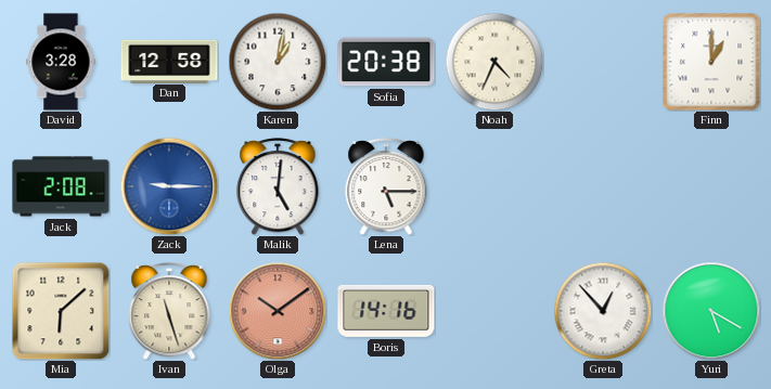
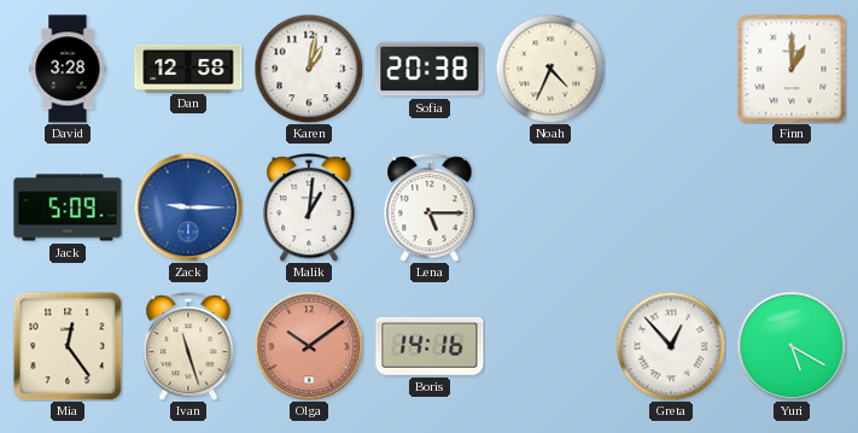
Jack: 2:08 -> 5:09 (68, 207)
Malik: 5:01 -> 1:01 (309, 207)
Mia: 6:08 -> 12:24 (68, 346)
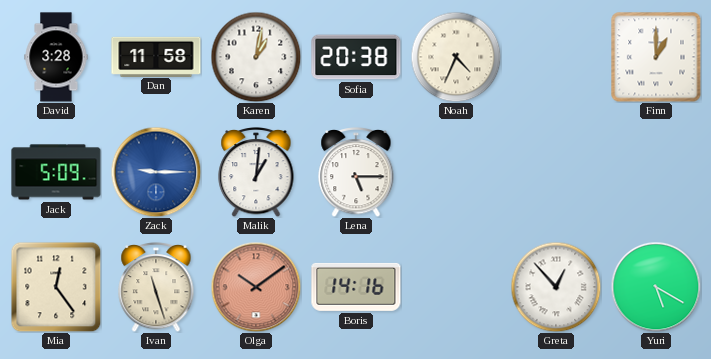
Dan: 12:58 -> 11:58 (156, 56)
